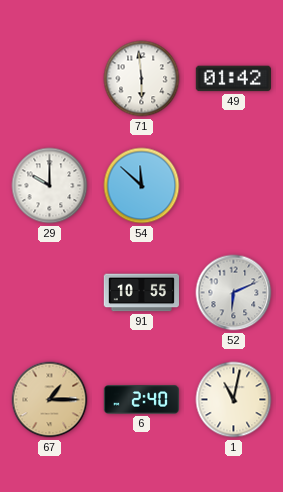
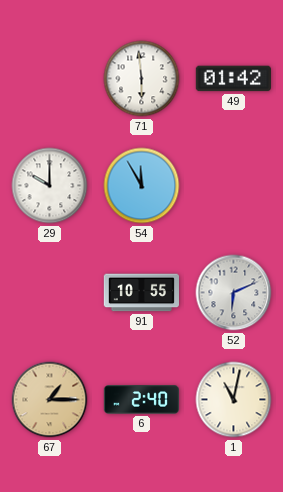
54: 11:52 -> 11:55 (142, 186)
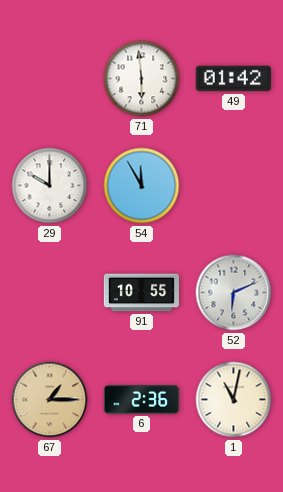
6: 2:40 -> 2:36 (141, 400)
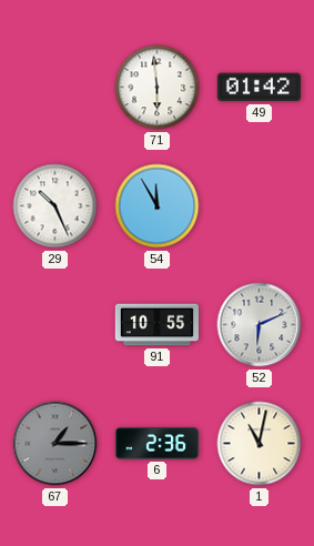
29: 10:00 -> 10:26 (55, 206)
67 dial: champagne -> grey (55, 444)
